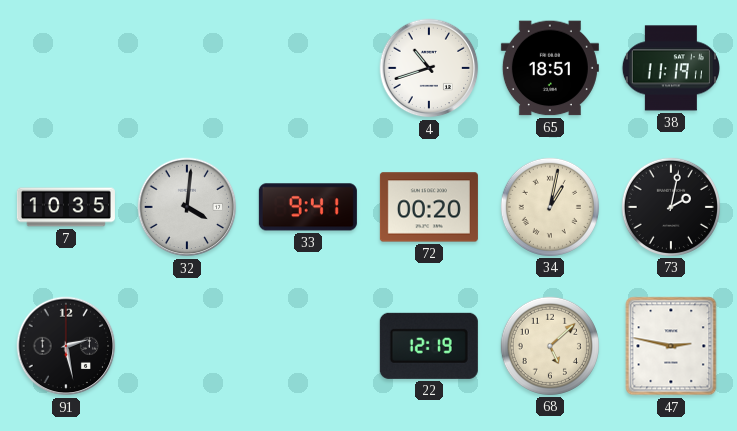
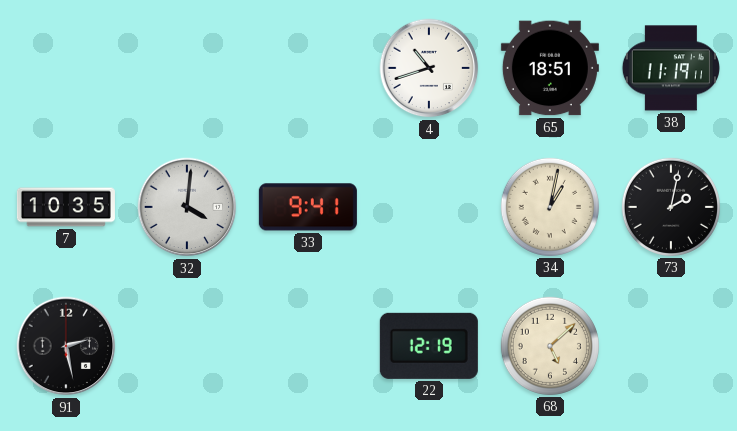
72: 00:20 -> none (429, 207)
47: 2:47 -> none (671, 346)
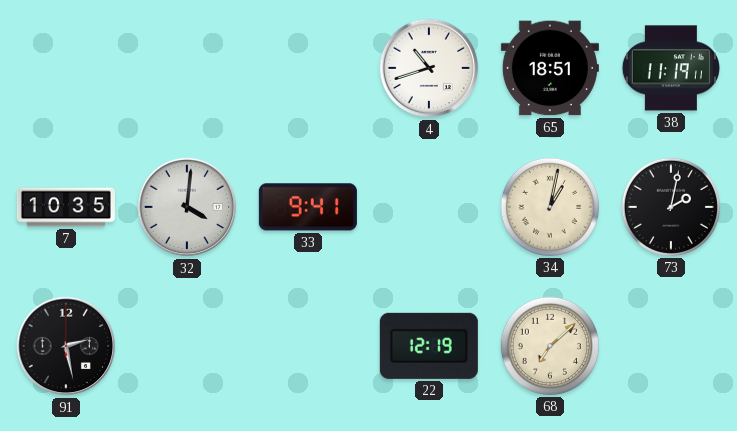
68: 5:08 -> 7:08 (550, 346)
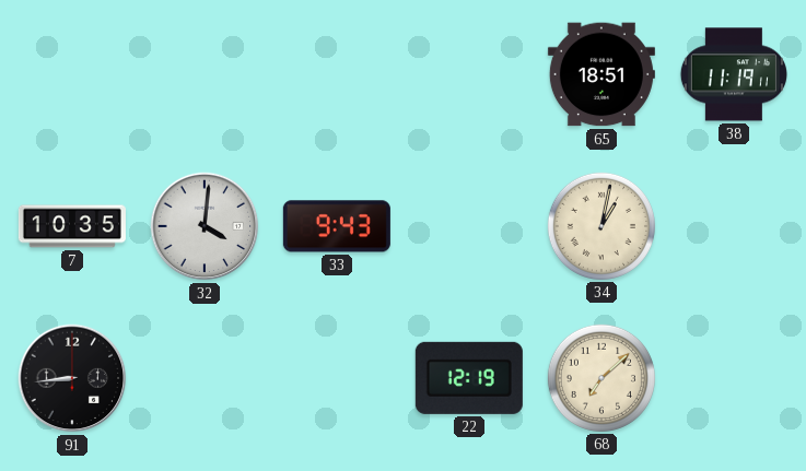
4: 10:42 -> none (429, 68)
33: 9:41 -> 9:43 (337, 226)
73: 2:02 -> none (671, 207)
91: 2:28 -> 8:44 (72, 378)
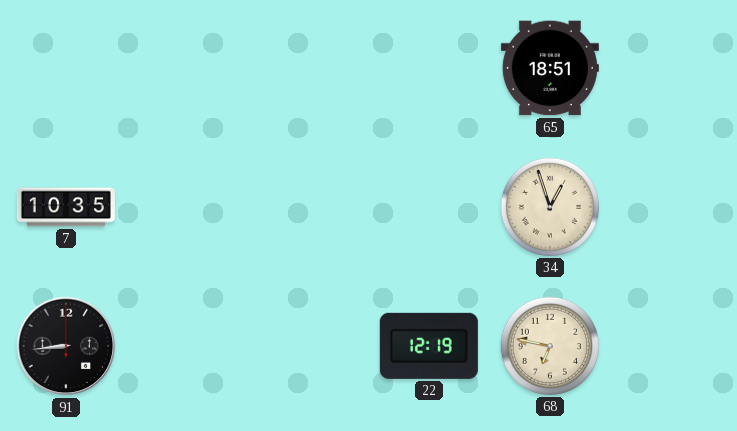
38: 11:19 -> none (734, 74)
32: 4:01 -> none (205, 226)
33: 9:43 -> none (337, 226)
34: 1:02 -> 12:57 (550, 207)
68: 7:08 -> 6:47 (550, 346)
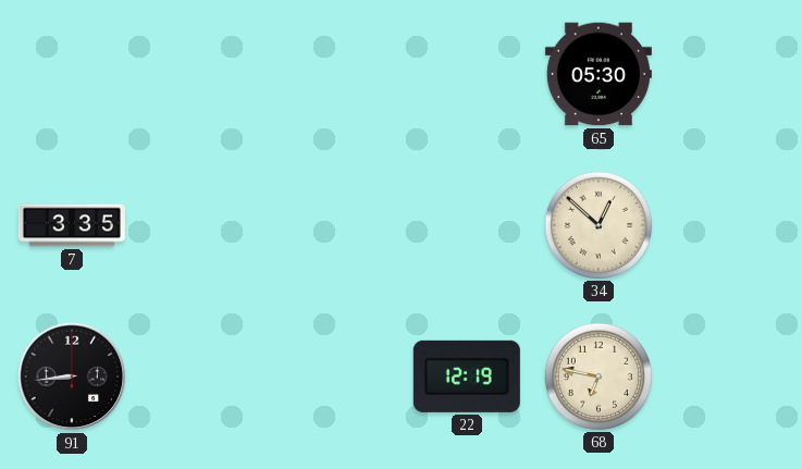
65: 18:51 -> 05:30 (599, 74)
7: 10:35 -> 3:35 (72, 225)
34: 12:57 -> 12:52 (599, 225)
